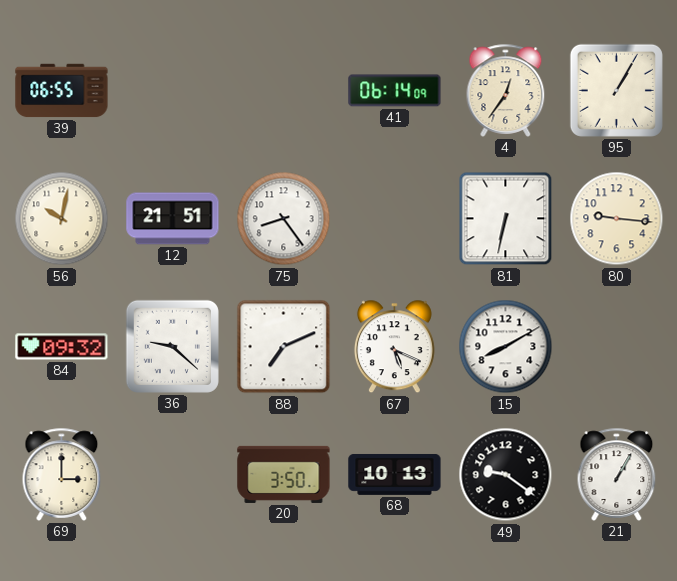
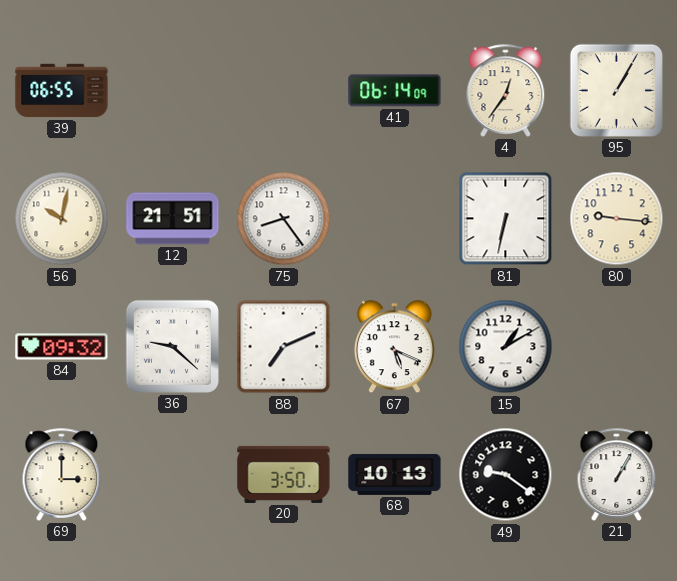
15: 8:10 -> 1:10 (506, 347)
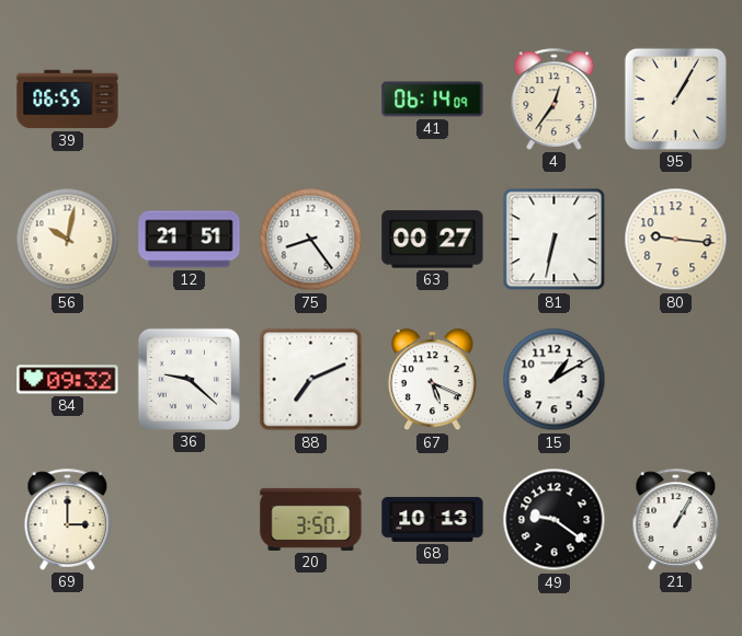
63: none -> 00:27 (433, 240)
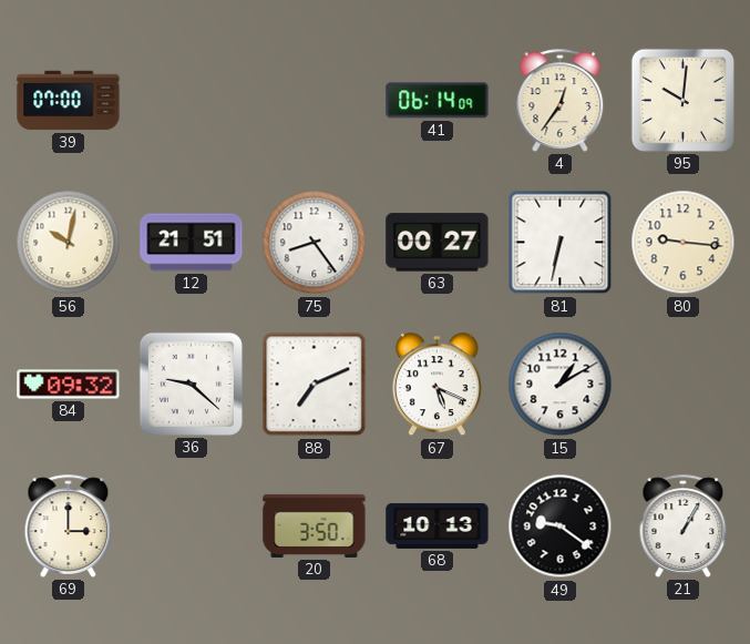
39: 06:55 -> 07:00 (69, 101)
95: 1:05 -> 10:01 (682, 100)
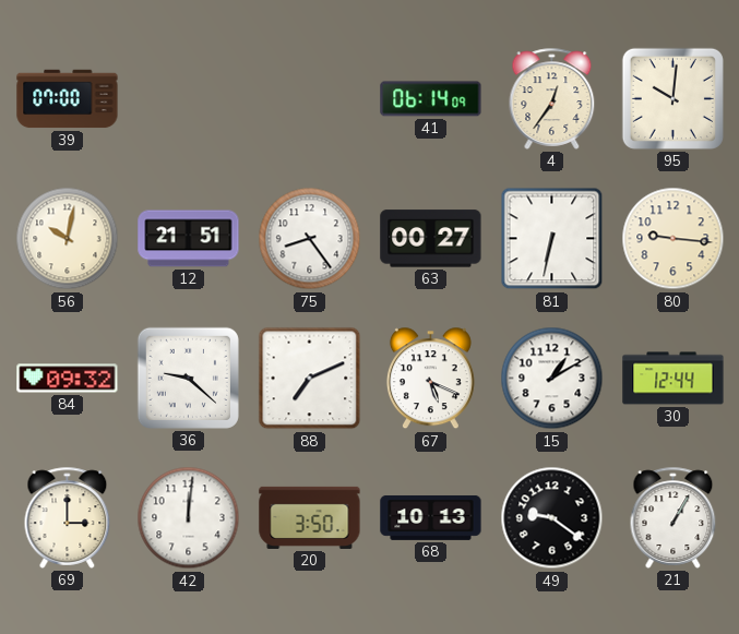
30: none -> 12:44 (674, 379)
42: none -> 12:01 (189, 518)
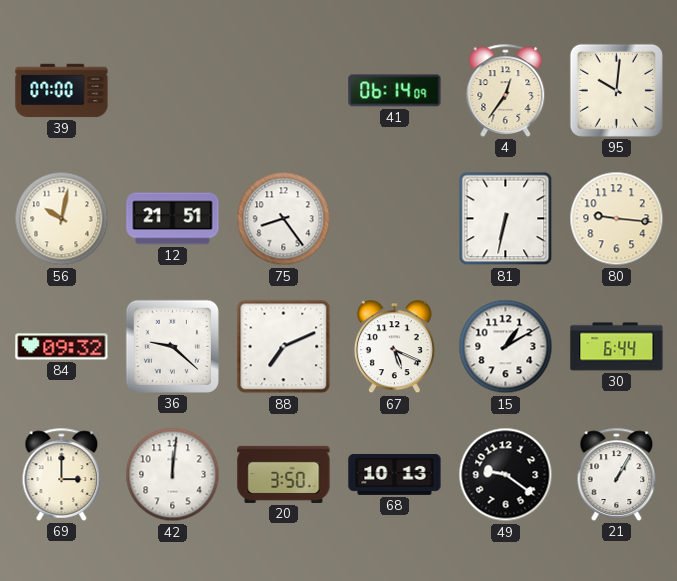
63: 00:27 -> none (431, 239)
30: 12:44 -> 6:44 (617, 347)
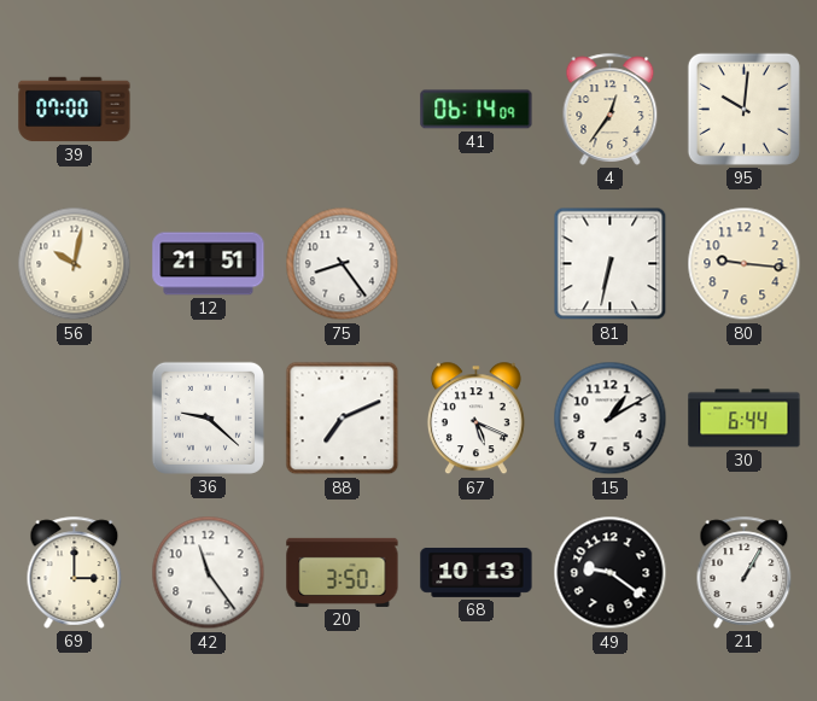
84: 09:32 -> none (62, 347)
42: 12:01 -> 11:24 (209, 573)
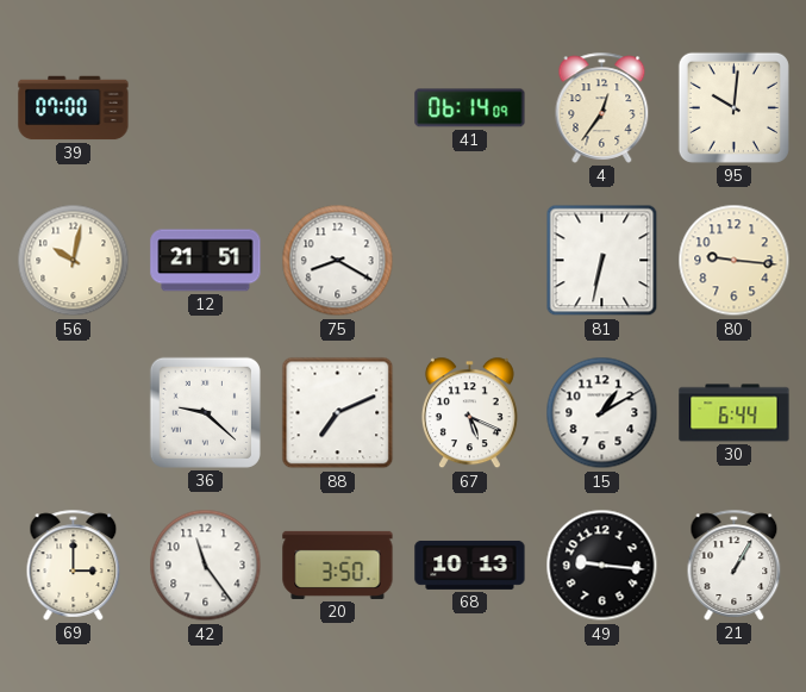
75: 8:24 -> 8:20 (338, 261)
49: 9:21 -> 9:16 (602, 566)
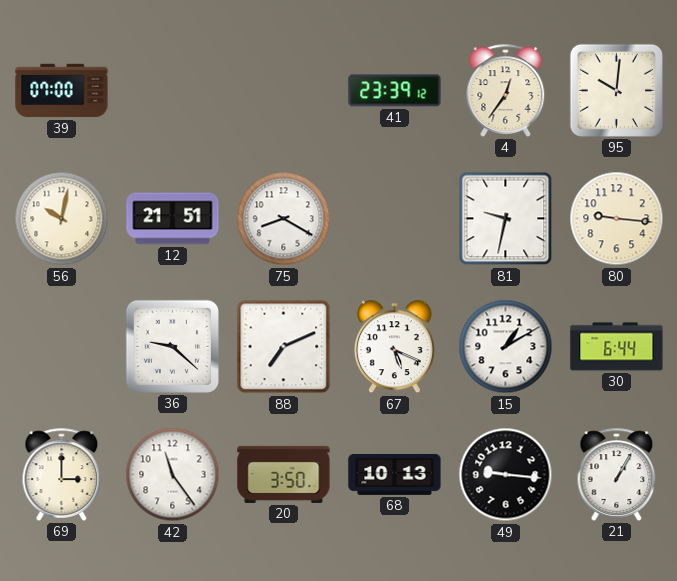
41: 06:14 -> 23:39 (395, 91)
81: 6:32 -> 9:32 (506, 219)
